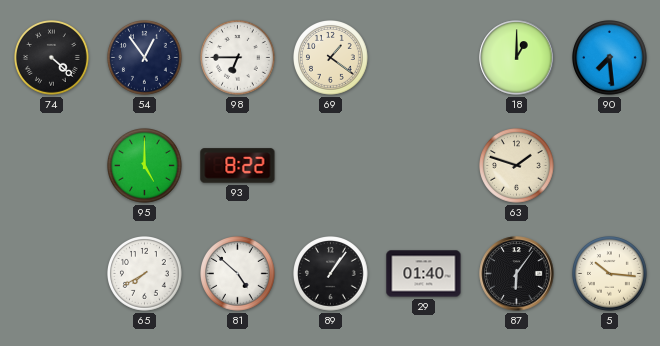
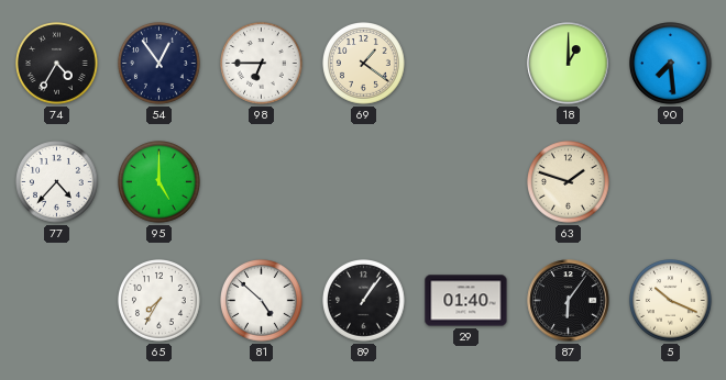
74: 4:22 -> 4:35 (57, 64)
77: none -> 4:37 (57, 182)
93: 8:22 -> none (238, 166)
65: 7:40 -> 7:35 (159, 301)
5: 10:16 -> 10:19 (671, 301)
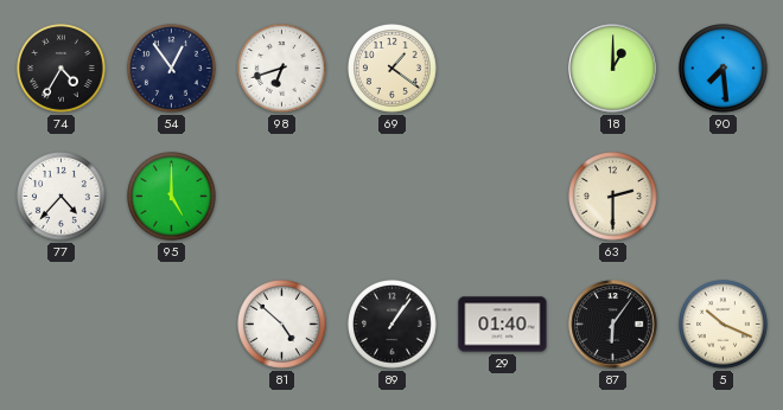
98: 6:45 -> 6:42 (282, 69)
63: 1:48 -> 2:30 (613, 197)
65: 7:35 -> none (159, 301)
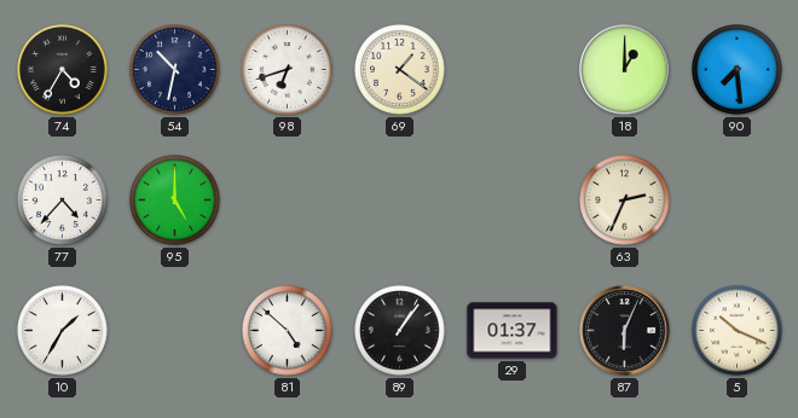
54: 12:54 -> 10:32 (175, 70)
63: 2:30 -> 2:34 (625, 201)
10: none -> 1:35 (63, 331)
29: 01:40 -> 01:37 (513, 331)
87: 6:06 -> 6:04 (625, 331)
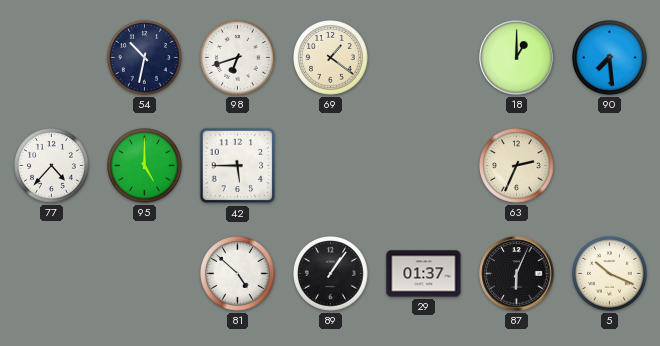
74: 4:35 -> none (63, 70)
42: none -> 5:45 (238, 166)
10: 1:35 -> none (63, 331)
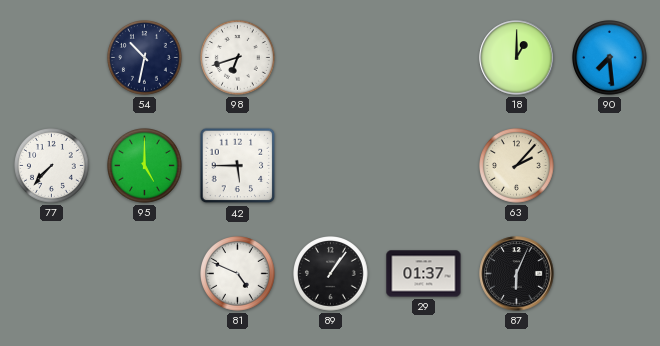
69: 1:21 -> none (331, 58)
77: 4:37 -> 7:37 (52, 166)
63: 2:34 -> 2:07 (517, 166)
81: 4:52 -> 4:49 (238, 274)
5: 10:19 -> none (610, 274)
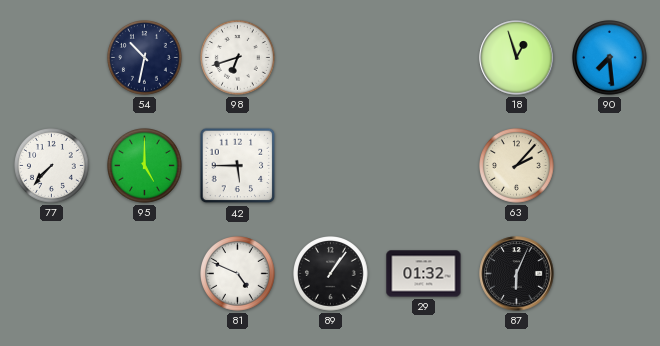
18: 1:00 -> 12:57 (517, 58)
29: 01:37 -> 01:32 (424, 274)
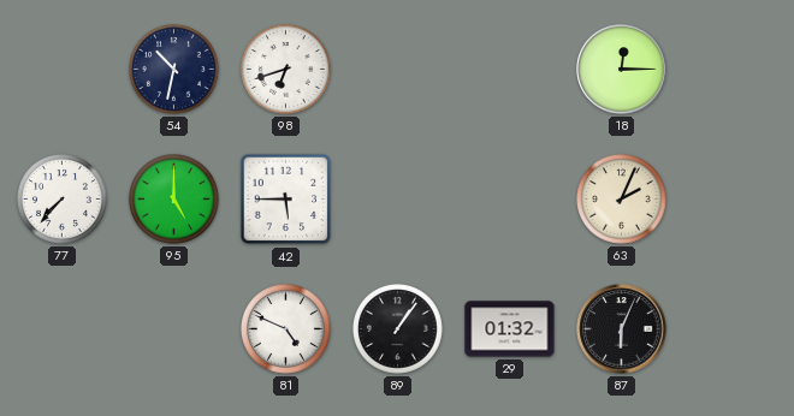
18: 12:57 -> 12:15 (622, 70)
90: 7:29 -> none (610, 58)
63: 2:07 -> 2:04 (622, 200)
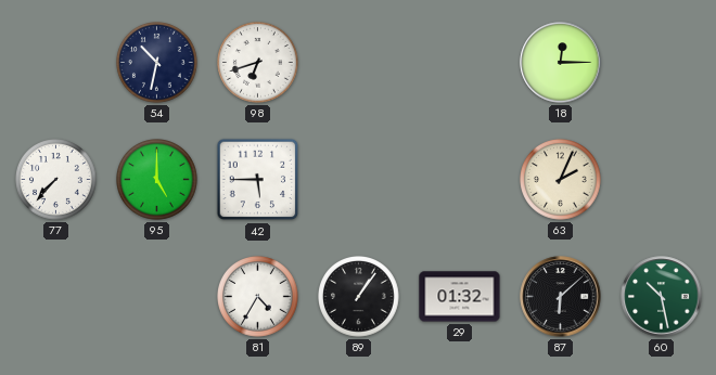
81: 4:49 -> 4:35 (258, 297)
87: 6:04 -> 6:08 (561, 297)
60: none -> 10:28 (662, 297)
